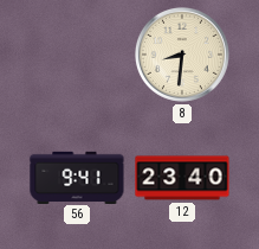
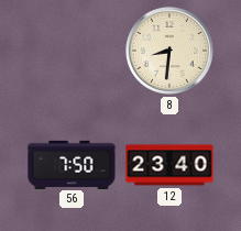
56: 9:41 -> 7:50 (72, 164)
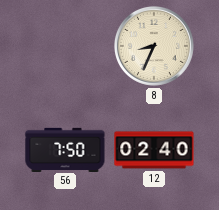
8: 8:31 -> 8:34 (154, 46)
12: 23:40 -> 02:40 (154, 150)
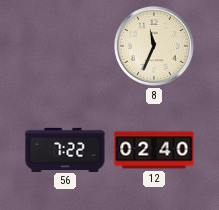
8: 8:34 -> 11:34 (154, 46)
56: 7:50 -> 7:22 (65, 149)
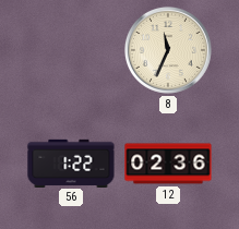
56: 7:22 -> 1:22 (71, 162)
12: 02:40 -> 02:36 (168, 164)
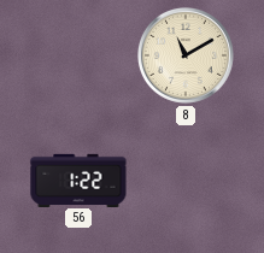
8: 11:34 -> 11:10 (186, 55)
12: 02:36 -> none (168, 164)
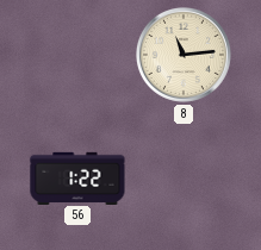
8: 11:10 -> 11:14 (184, 55)
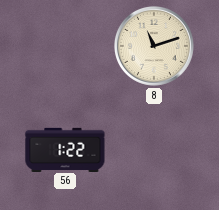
8: 11:14 -> 11:12 (154, 46)
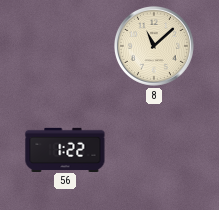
8: 11:12 -> 11:08 (154, 46)
